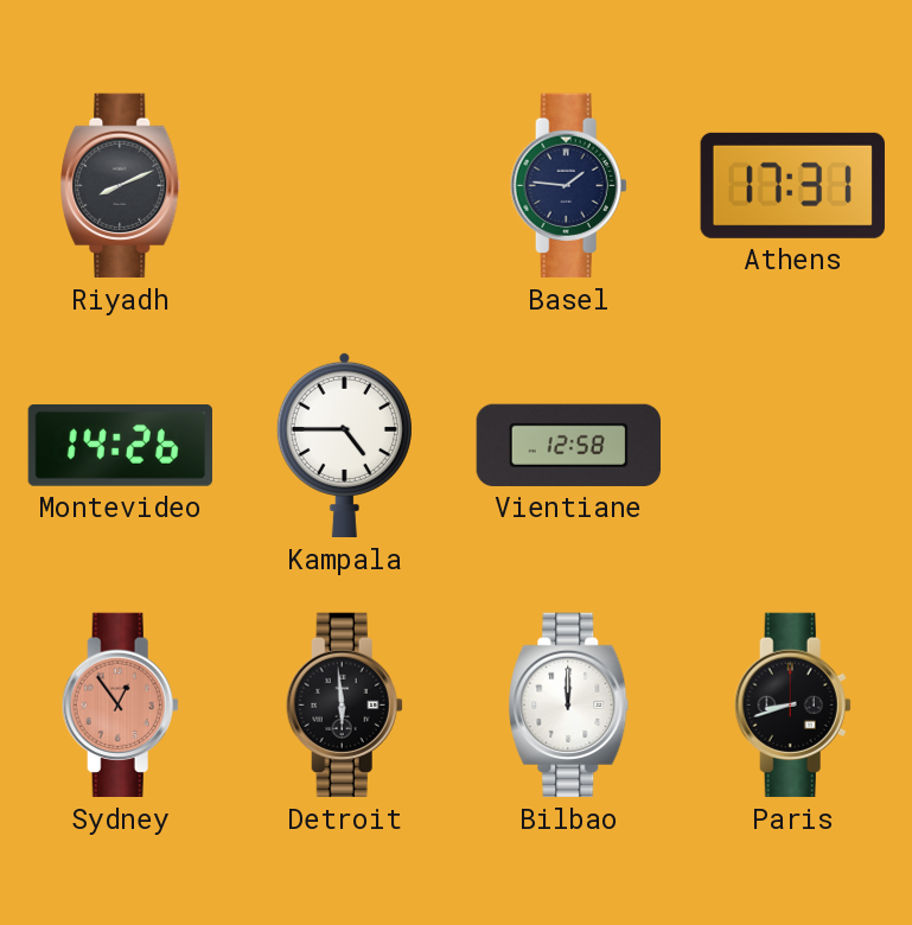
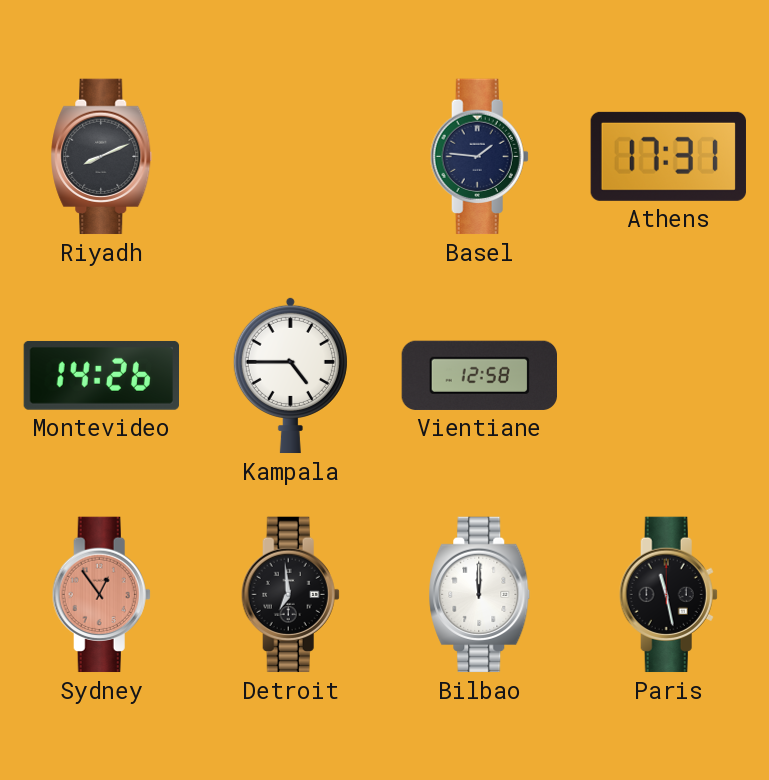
Detroit: 5:59 -> 6:59 (290, 595)
Paris: 8:42 -> 11:28 (668, 595)
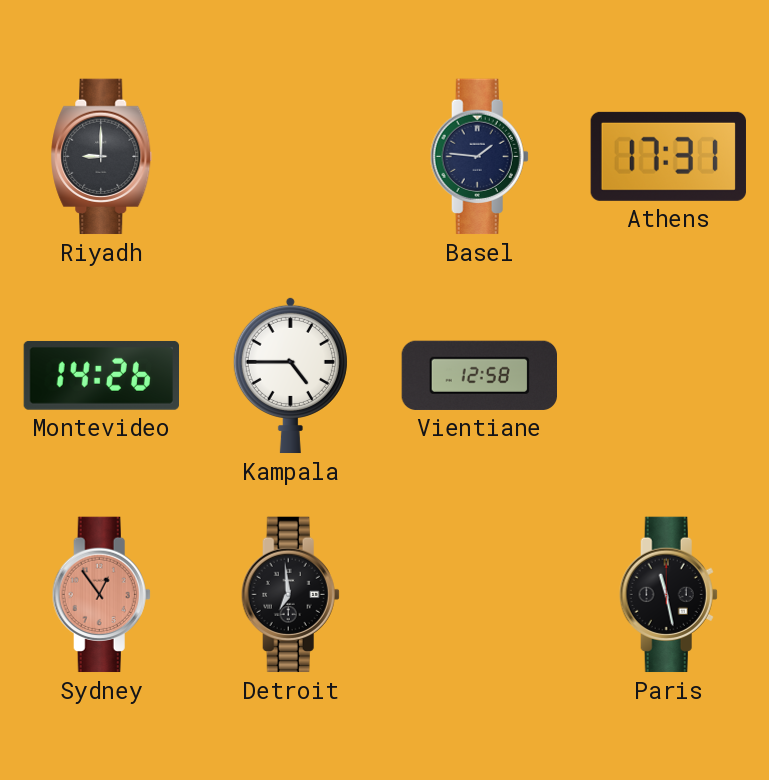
Riyadh: 8:11 -> 9:00 (102, 157)
Bilbao: 12:00 -> none (480, 595)
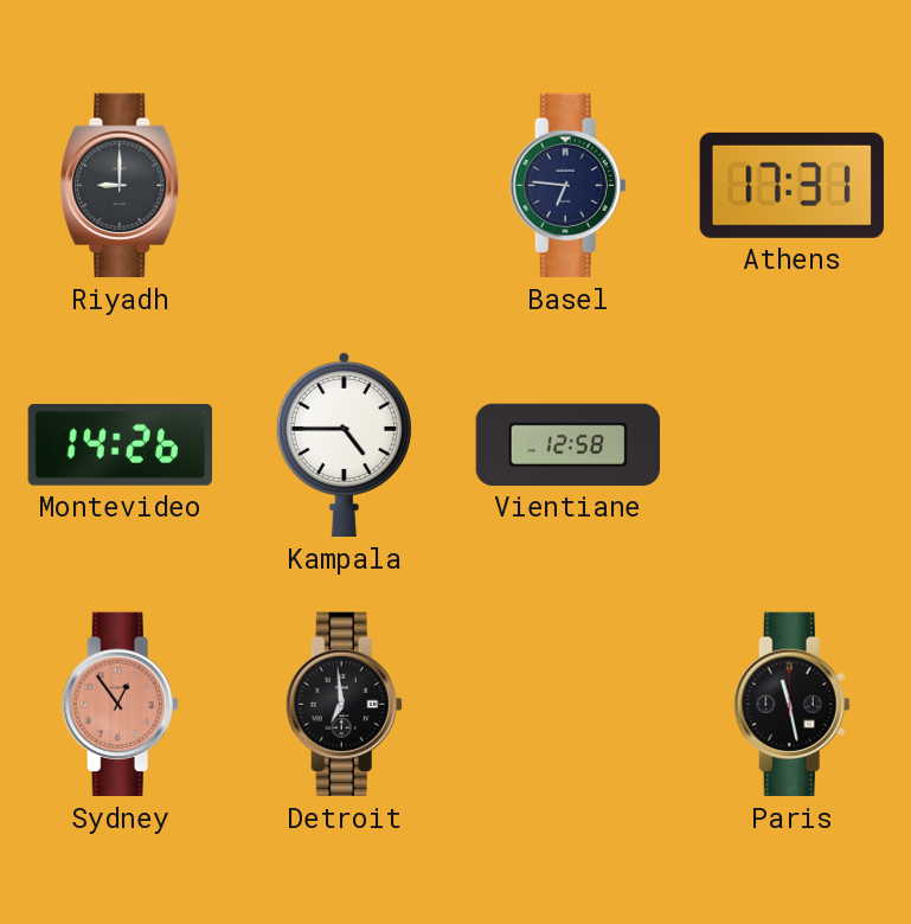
Basel: 1:46 -> 6:46 (567, 186)
